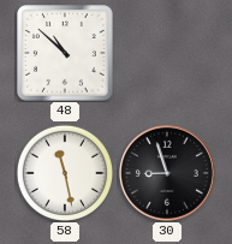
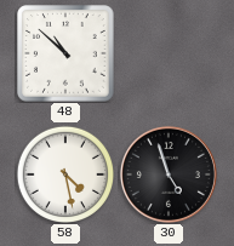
58: 11:28 -> 4:28 (64, 173)
30: 8:57 -> 4:57 (169, 175)
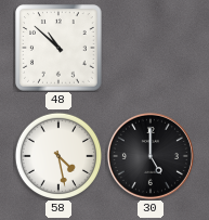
30: 4:57 -> 5:00 (151, 156)
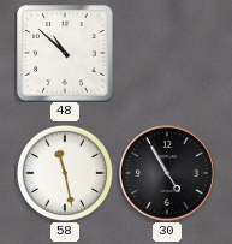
58: 4:28 -> 11:28 (64, 172)
30: 5:00 -> 4:55 (167, 173)
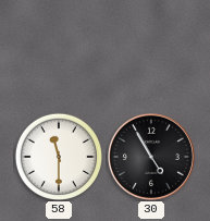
48: 10:52 -> none (65, 53)
58: 11:28 -> 11:30 (58, 156)
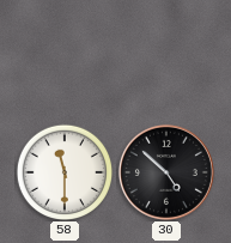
30: 4:55 -> 4:52 (166, 172)
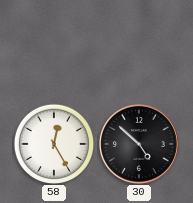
58: 11:30 -> 12:25 (53, 143)
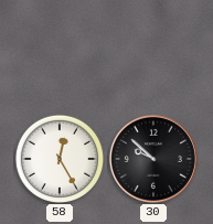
30: 4:52 -> 9:52 (153, 159)
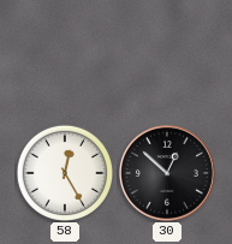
30: 9:52 -> 12:52 (167, 173)
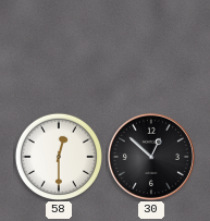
58: 12:25 -> 12:30 (58, 156)
